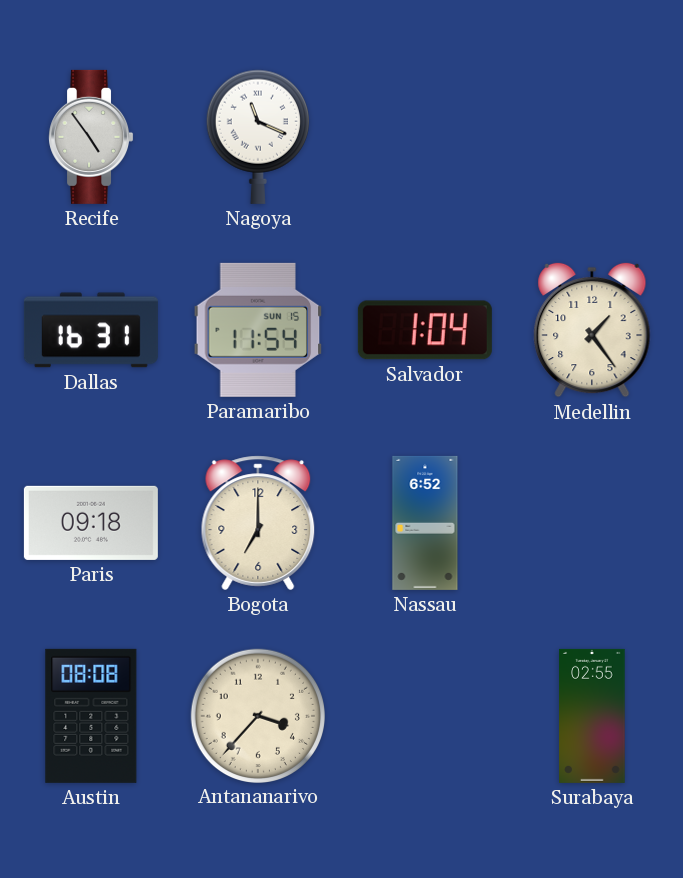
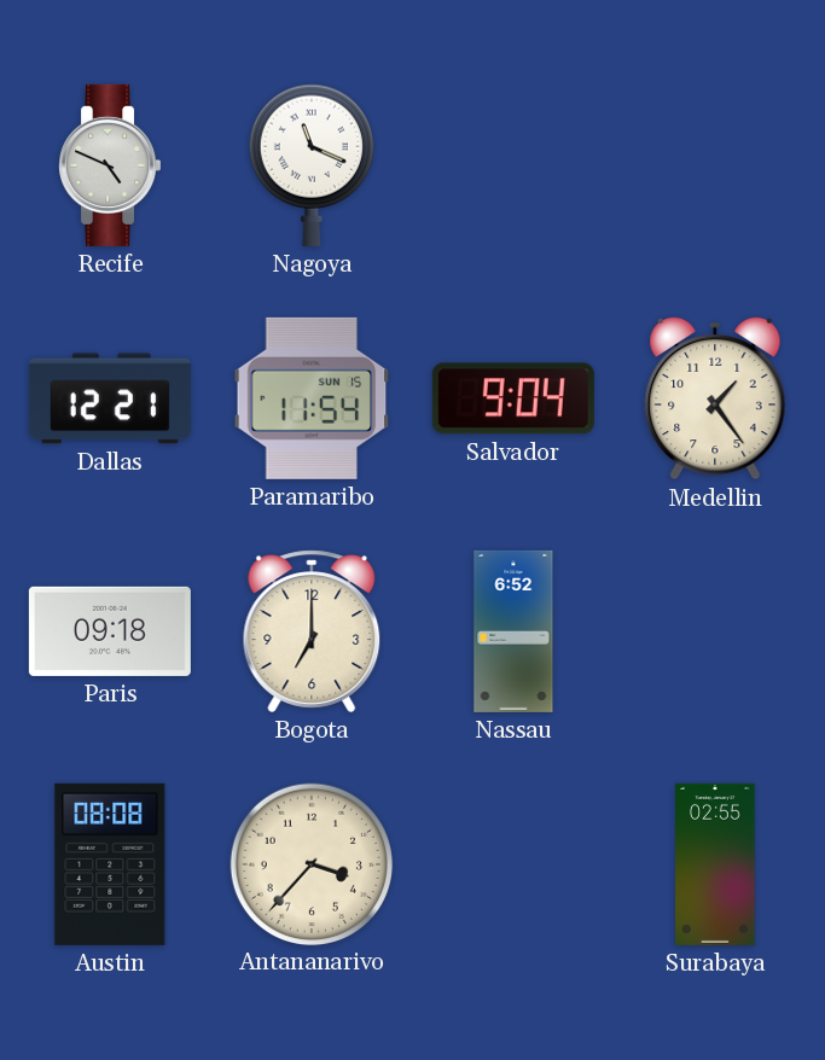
Recife: 4:54 -> 4:49 (110, 165)
Dallas: 16:31 -> 12:21 (110, 398)
Salvador: 1:04 -> 9:04 (513, 398)
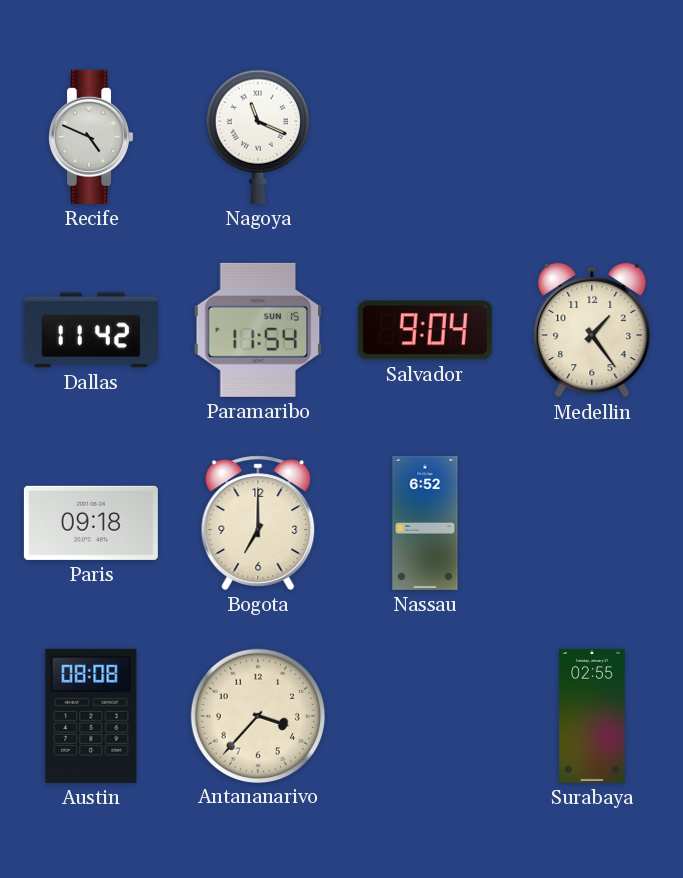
Dallas: 12:21 -> 11:42 (91, 330)
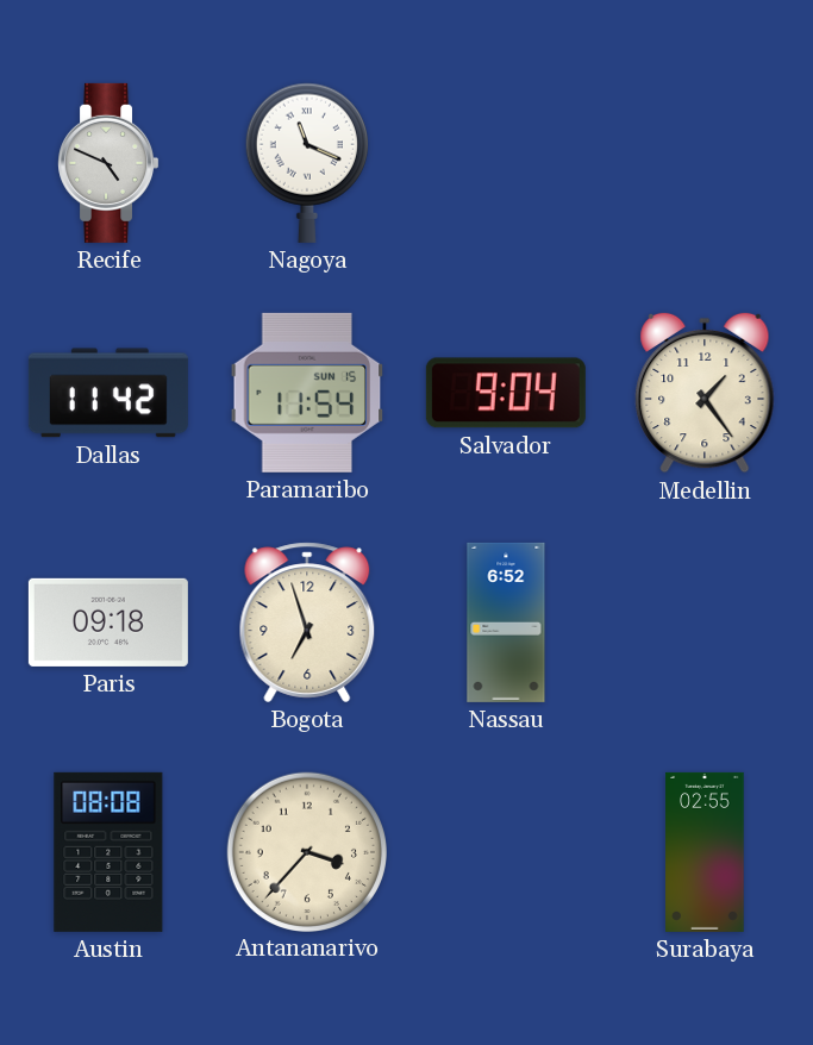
Bogota: 7:00 -> 6:57 (307, 622)
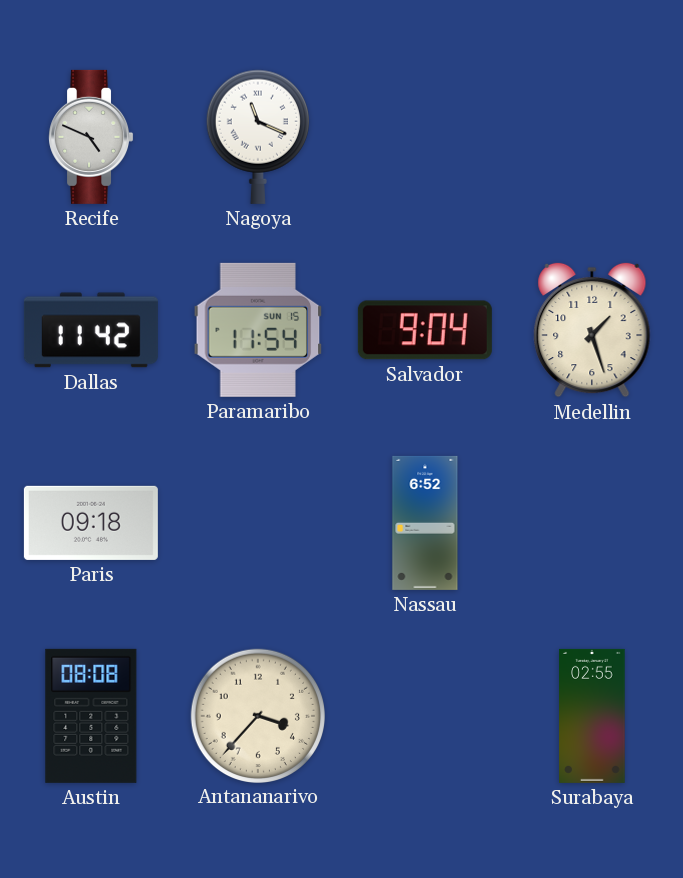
Medellin: 1:24 -> 1:27 (592, 330)
Bogota: 6:57 -> none (307, 622)
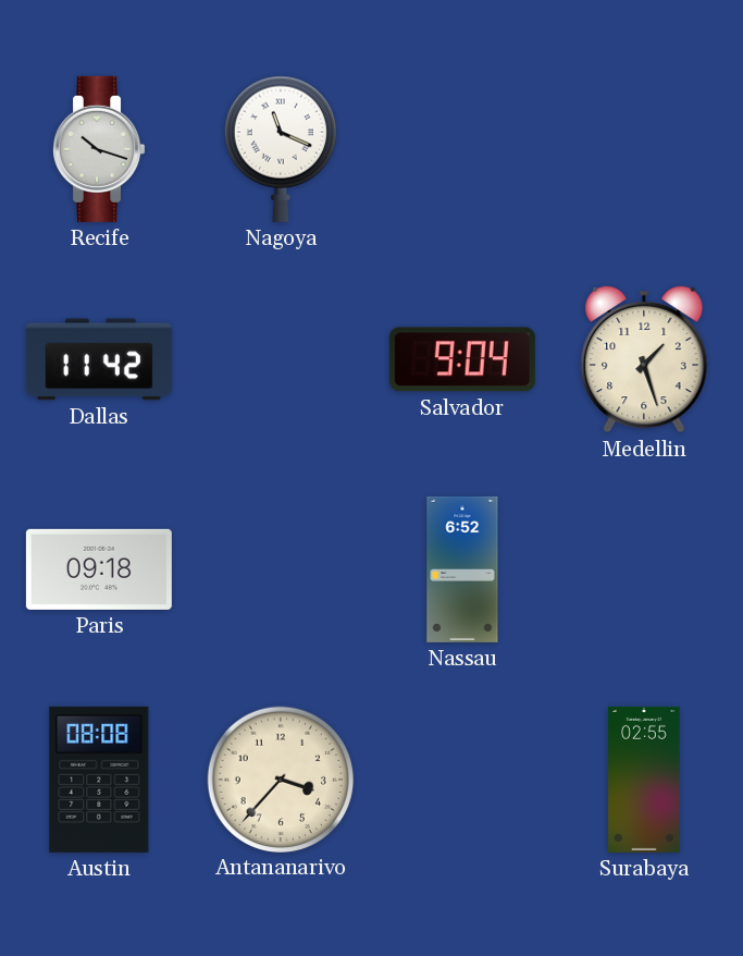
Recife: 4:49 -> 10:18 (99, 149)
Paramaribo: 11:54 -> none (258, 330)
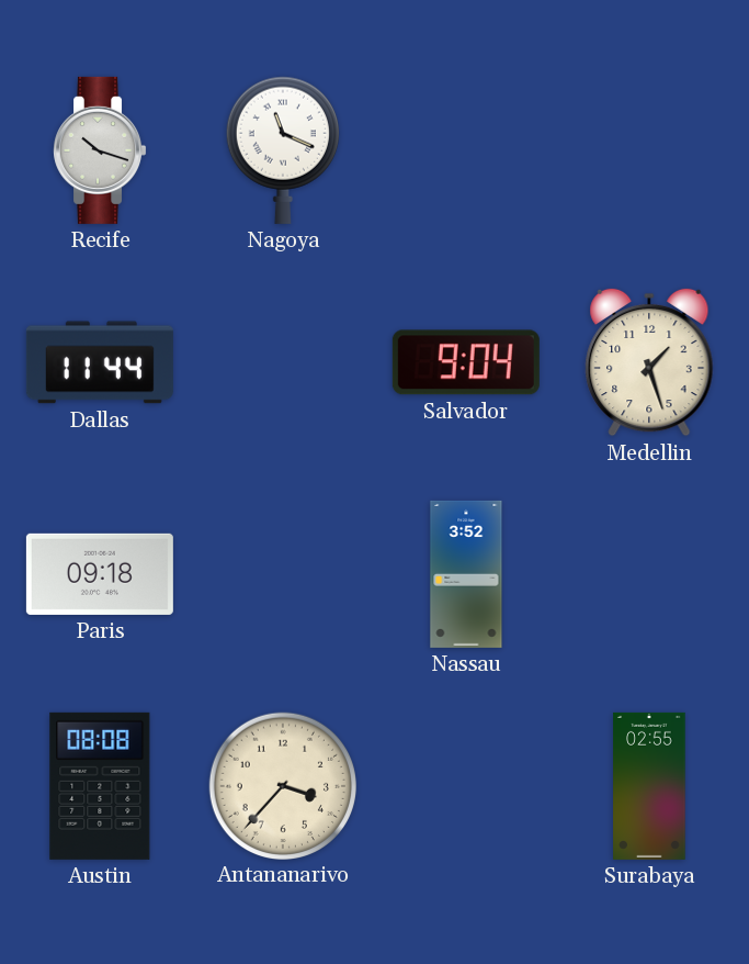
Dallas: 11:42 -> 11:44 (100, 362)
Nassau: 6:52 -> 3:52 (466, 574)
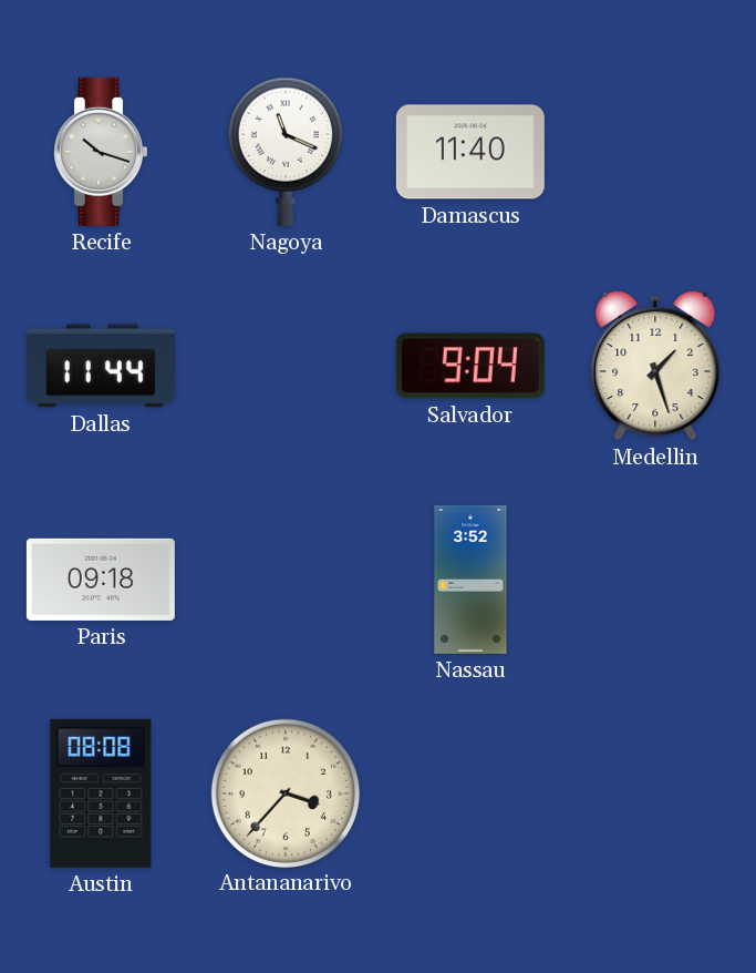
Damascus: none -> 11:40 (470, 152)
Surabaya: 02:55 -> none (649, 786)
